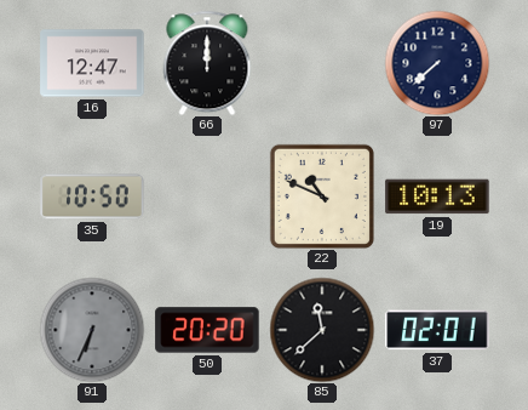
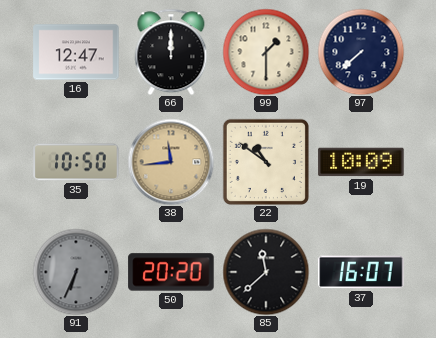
99: none -> 1:30 (266, 52)
38: none -> 11:44 (171, 162)
22: 10:49 -> 10:51 (266, 162)
19: 10:13 -> 10:09 (361, 162)
37: 02:01 -> 16:07 (361, 272)
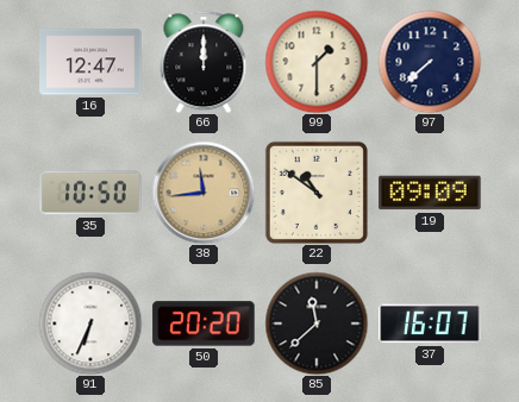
19: 10:09 -> 09:09 (430, 193)
91 dial: grey -> white (90, 324)
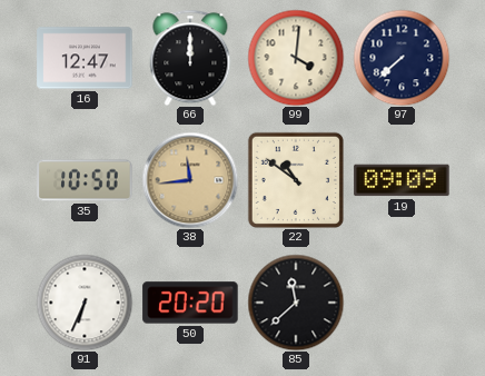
99: 1:30 -> 4:01 (296, 58)
37: 16:07 -> none (430, 324)
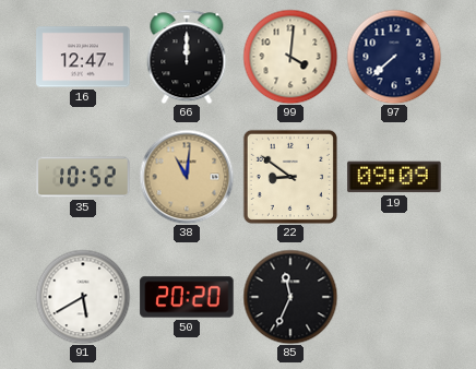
35: 10:50 -> 10:52 (83, 177)
38: 11:44 -> 11:01 (187, 177)
22: 10:51 -> 8:51 (290, 177)
91: 6:34 -> 5:40 (83, 297)
85: 11:38 -> 11:34 (290, 297)
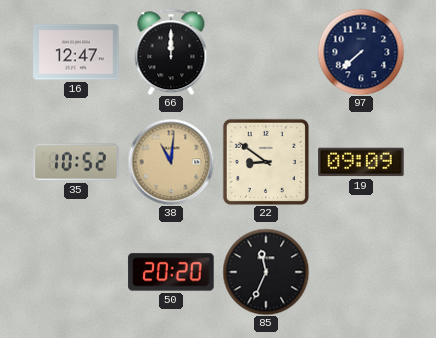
99: 4:01 -> none (290, 57)
91: 5:40 -> none (83, 297)
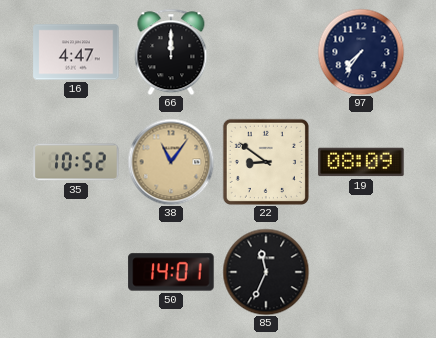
16: 12:47 -> 4:47 (76, 52)
97: 7:38 -> 7:36 (361, 52)
38: 11:01 -> 11:06 (171, 162)
19: 09:09 -> 08:09 (361, 162)
50: 20:20 -> 14:01 (171, 272)
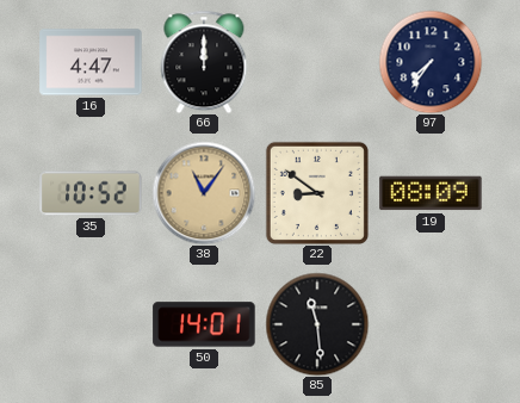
85: 11:34 -> 11:29 (317, 324)
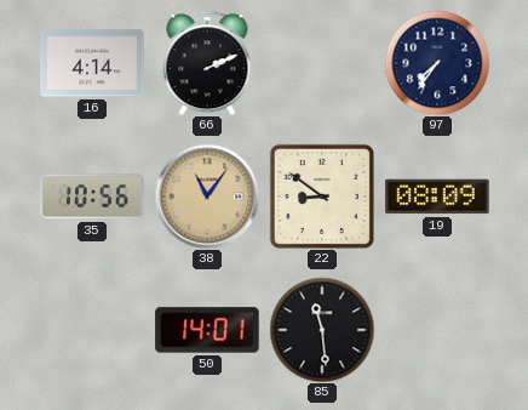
16: 4:47 -> 4:14 (92, 63)
66: 12:00 -> 2:11 (207, 63)
35: 10:52 -> 10:56 (92, 197)
